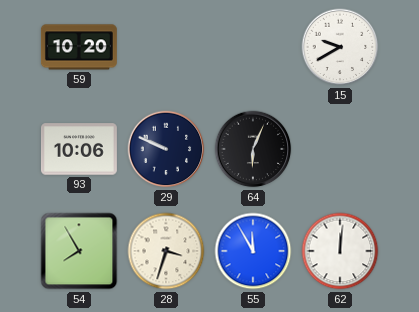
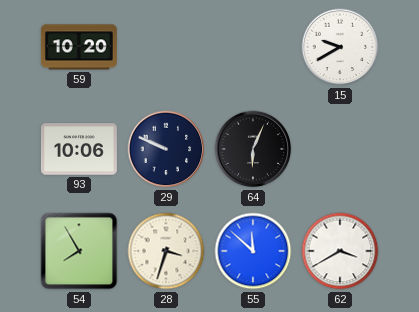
55: 11:55 -> 11:52 (253, 251)
62: 12:01 -> 3:40 (340, 251)
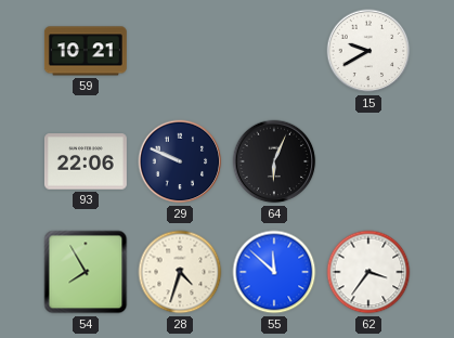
59: 10:20 -> 10:21 (86, 51)
93: 10:06 -> 22:06 (86, 161)
28: 3:33 -> 4:33 (180, 272)
62: 3:40 -> 3:36 (368, 272)
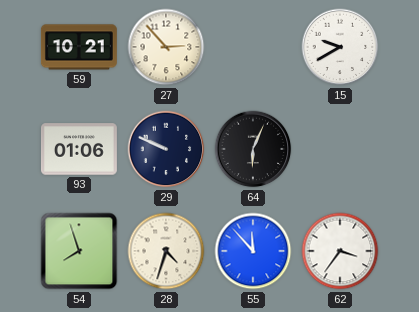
27: none -> 2:53 (166, 47)
93: 22:06 -> 01:06 (79, 149)
54: 7:55 -> 7:57 (79, 251)
55: 11:52 -> 11:53 (253, 251)
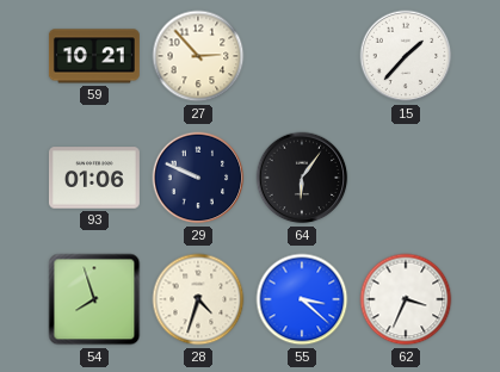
15: 9:40 -> 1:37 (406, 56)
64: 6:04 -> 6:06 (302, 178)
55: 11:53 -> 3:22 (302, 299)
62: 3:36 -> 3:34 (406, 299)
